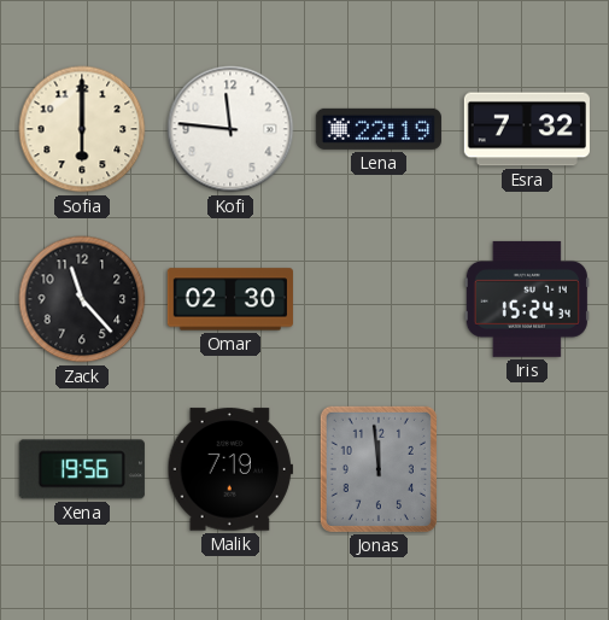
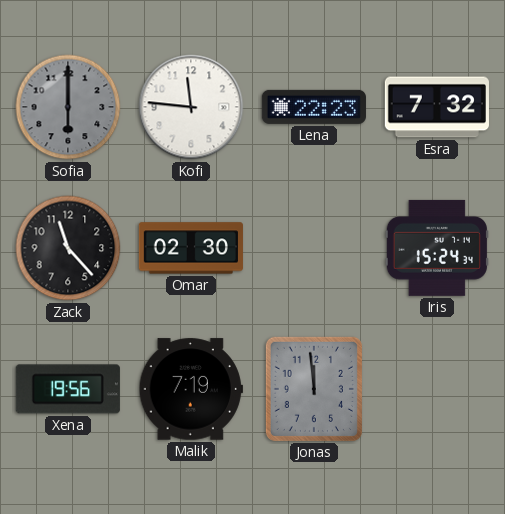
Sofia dial: cream -> grey (68, 107)
Lena: 22:19 -> 22:23 (314, 107)
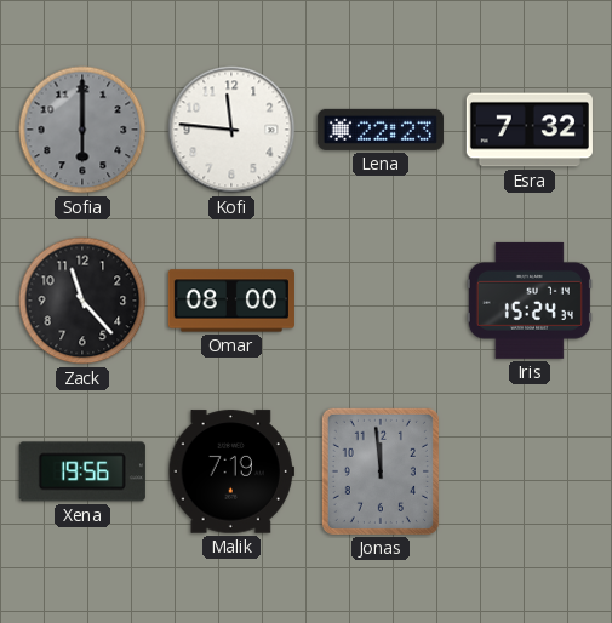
Omar: 02:30 -> 08:00 (231, 301)
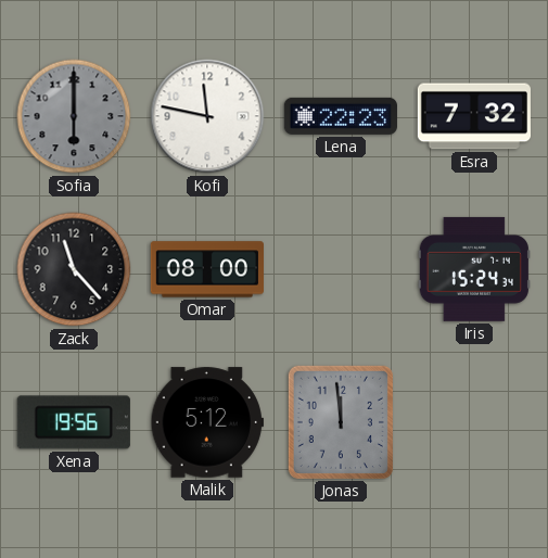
Kofi: 11:46 -> 11:47 (207, 116)
Malik: 7:19 -> 5:12 (207, 422)
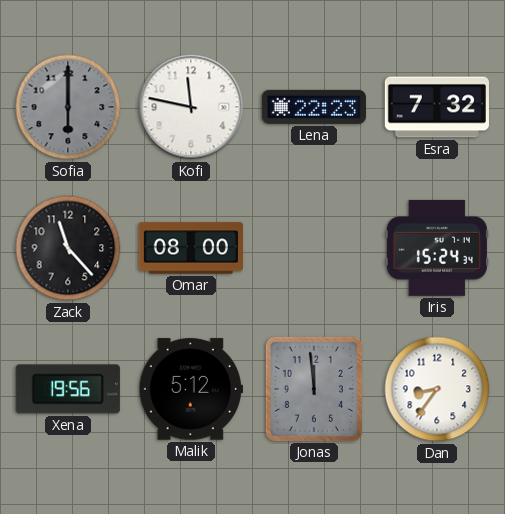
Dan: none -> 8:36 (437, 389)
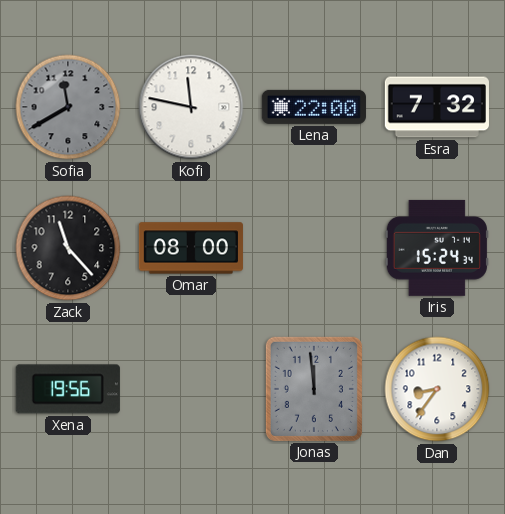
Sofia: 6:00 -> 11:40 (68, 107)
Lena: 22:23 -> 22:00 (314, 107)
Malik: 5:12 -> none (191, 389)
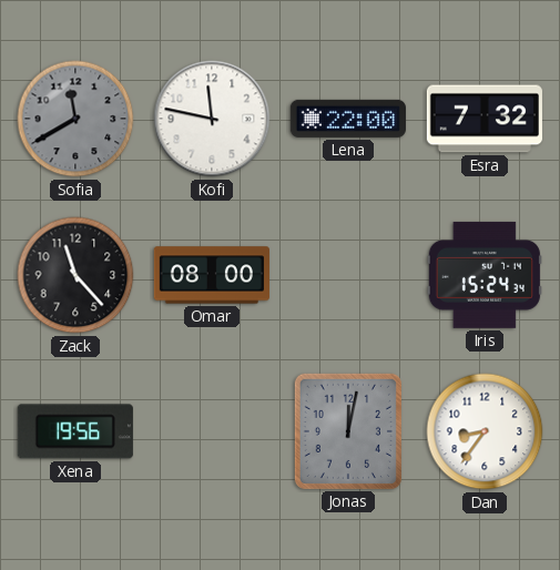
Jonas: 11:59 -> 12:02 (348, 431)
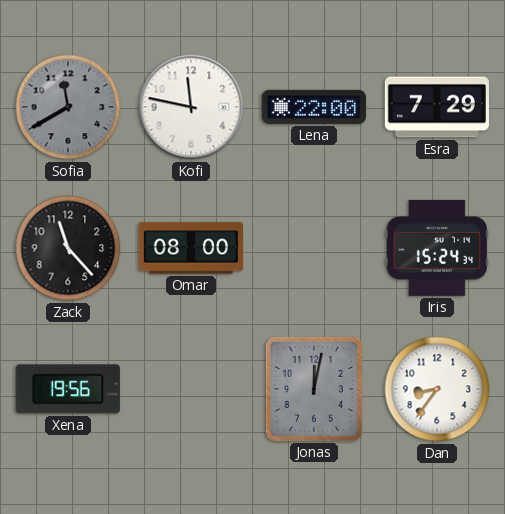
Esra: 7:32 -> 7:29 (437, 107)
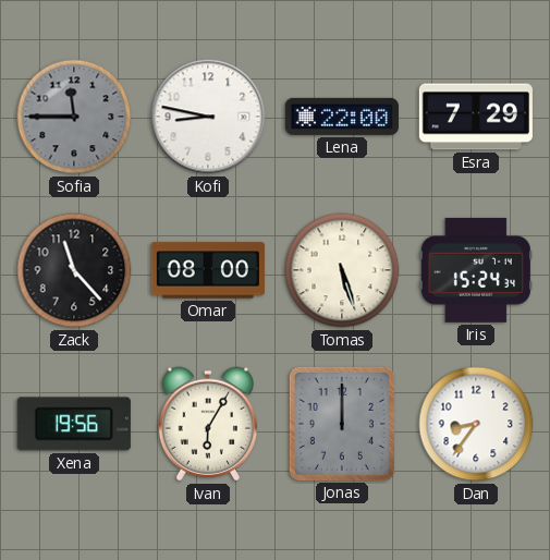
Sofia: 11:40 -> 11:45 (74, 117)
Kofi: 11:47 -> 8:47 (208, 117)
Tomas: none -> 5:27 (342, 270)
Ivan: none -> 6:05 (207, 424)
Jonas: 12:02 -> 12:00 (342, 424)
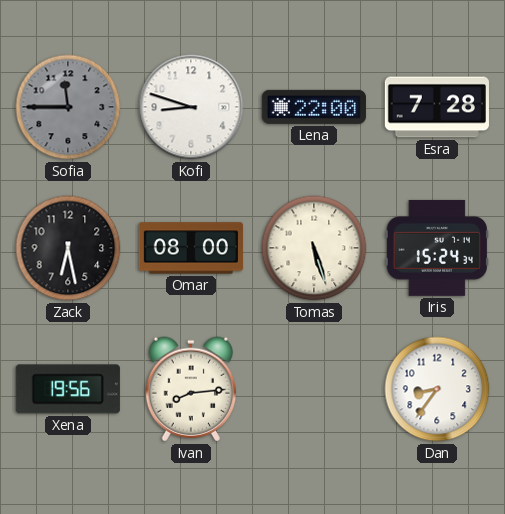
Kofi: 8:47 -> 8:48 (191, 107)
Esra: 7:29 -> 7:28 (437, 107)
Zack: 11:23 -> 6:28 (68, 248)
Ivan: 6:05 -> 8:14 (190, 389)
Jonas: 12:00 -> none (342, 424)
